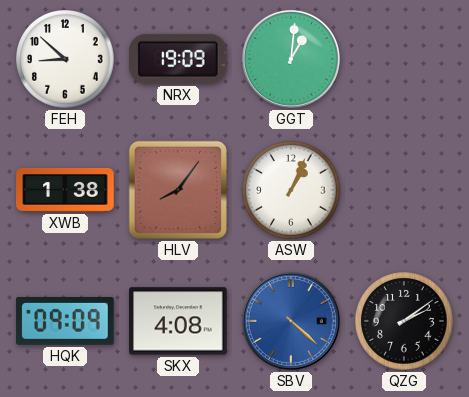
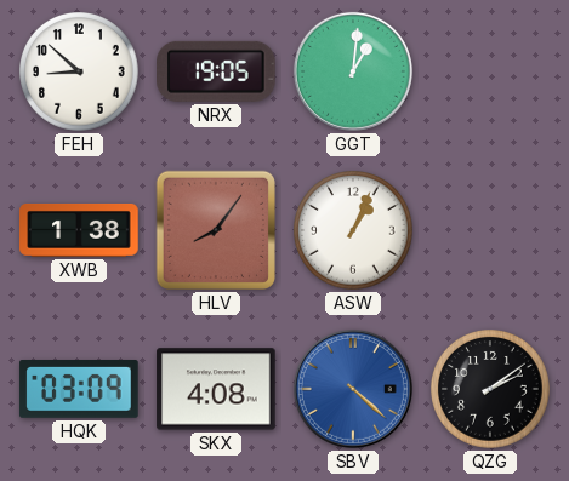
NRX: 19:09 -> 19:05 (217, 71)
HQK: 09:09 -> 03:09 (79, 390)
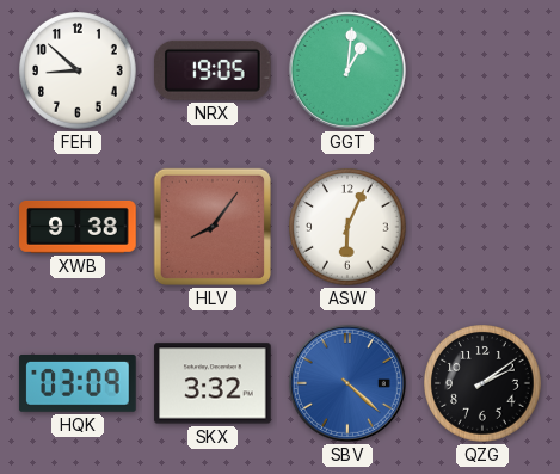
XWB: 1:38 -> 9:38 (78, 227)
ASW: 1:04 -> 6:04 (347, 227)
SKX: 4:08 -> 3:32 (213, 383)
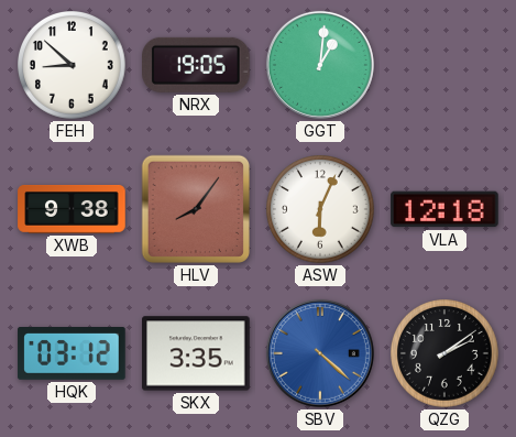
VLA: none -> 12:18 (444, 209)
HQK: 03:09 -> 03:12 (72, 354)
SKX: 3:32 -> 3:35 (196, 353)
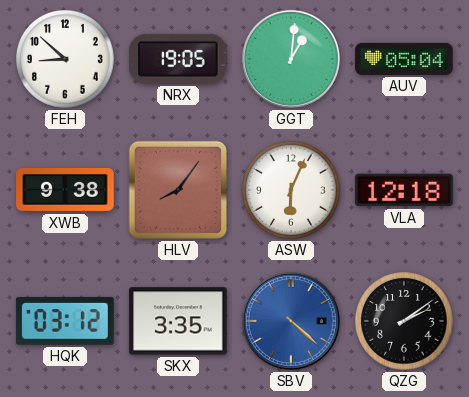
AUV: none -> 05:04 (404, 59)
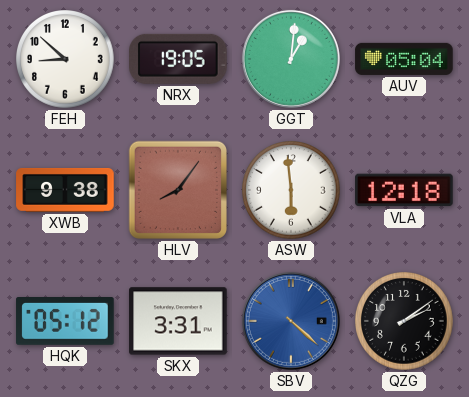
ASW: 6:04 -> 5:59 (291, 190)
HQK: 03:12 -> 05:12 (65, 322)
SKX: 3:35 -> 3:31 (178, 321)
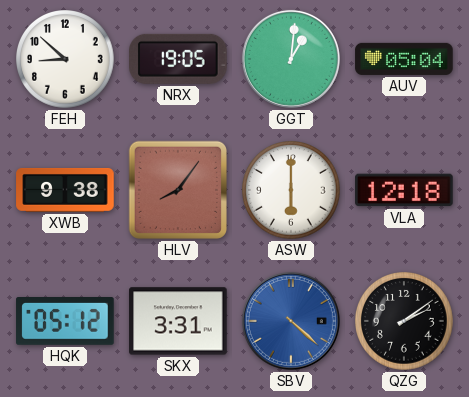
ASW: 5:59 -> 6:00 (291, 190)
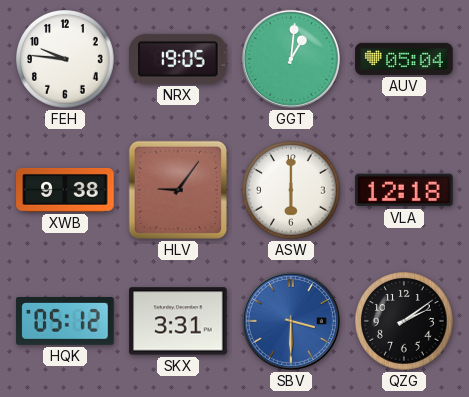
FEH: 8:52 -> 9:46 (65, 59)
HLV: 8:06 -> 9:06 (178, 190)
SBV: 4:22 -> 3:30 (291, 321)
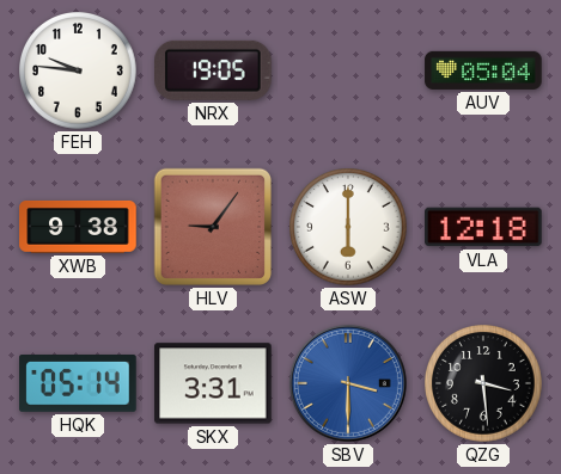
GGT: 1:01 -> none (291, 59)
HQK: 05:12 -> 05:14 (78, 384)
QZG: 2:09 -> 3:29 (483, 383)
